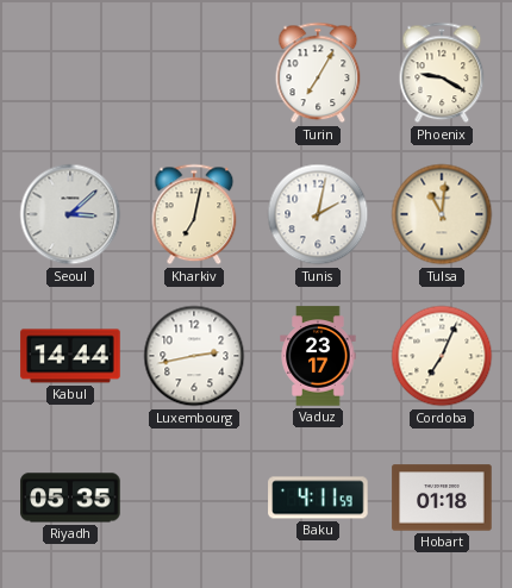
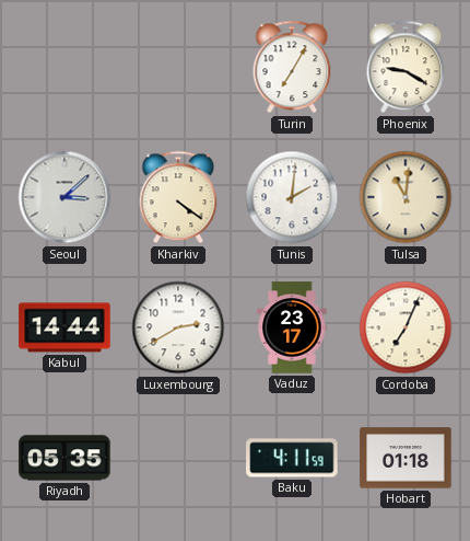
Kharkiv: 7:02 -> 4:21 (178, 197)
Tunis: 2:02 -> 2:01 (292, 197)
Luxembourg: 2:43 -> 2:40 (178, 327)
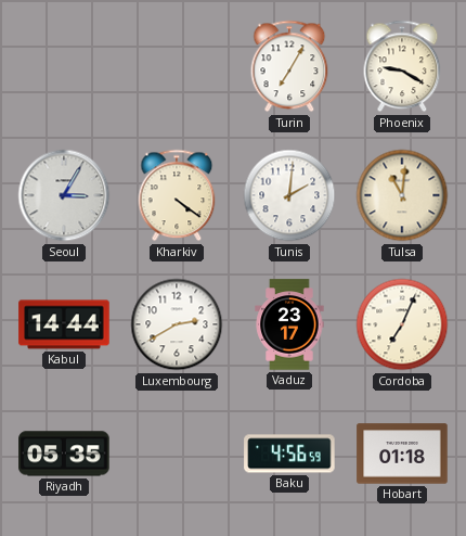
Seoul: 3:08 -> 3:05 (64, 195)
Baku: 4:11 -> 4:56 (289, 454)
